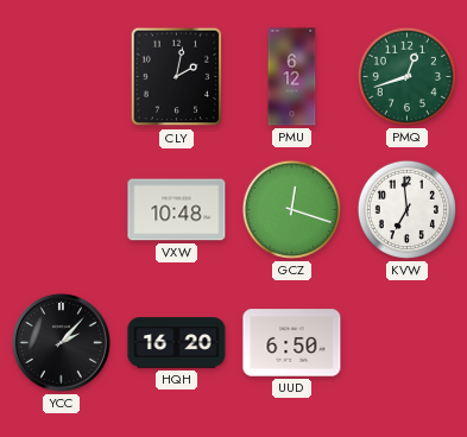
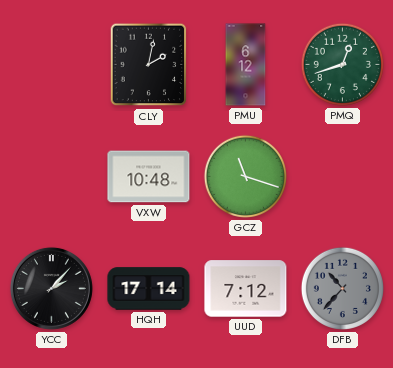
GCZ: 12:18 -> 11:18 (245, 176)
KVW: 6:59 -> none (406, 209)
HQH: 16:20 -> 17:14 (149, 289)
UUD: 6:50 -> 7:12 (246, 289)
DFB: none -> 10:37 (342, 288)
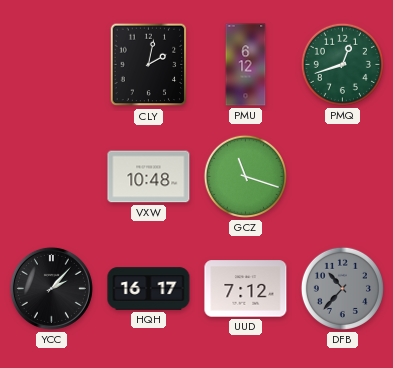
HQH: 17:14 -> 16:17 (149, 289)
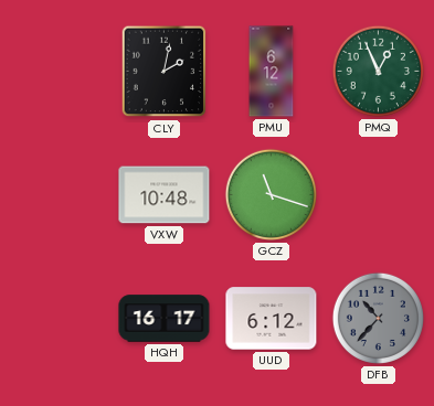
PMQ: 12:42 -> 12:56 (378, 71)
YCC: 2:07 -> none (51, 288)
UUD: 7:12 -> 6:12 (272, 319)
